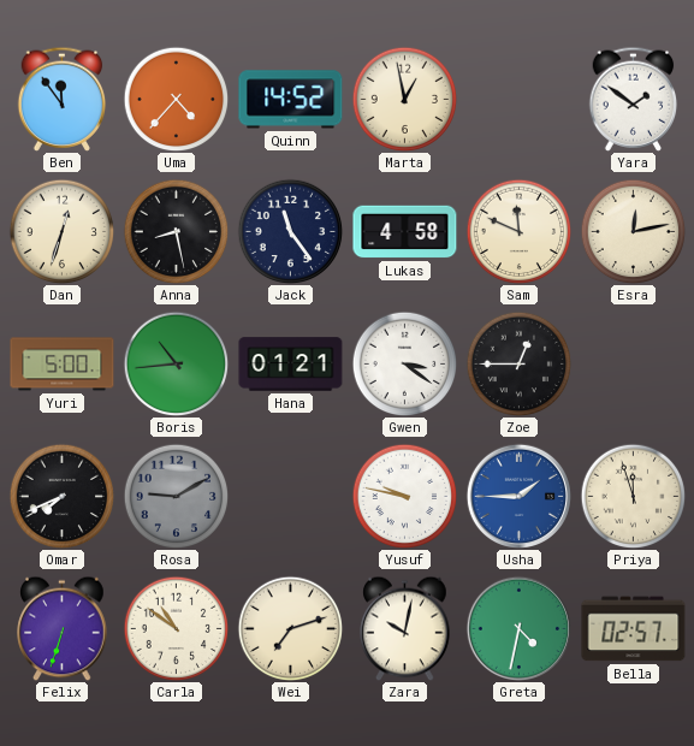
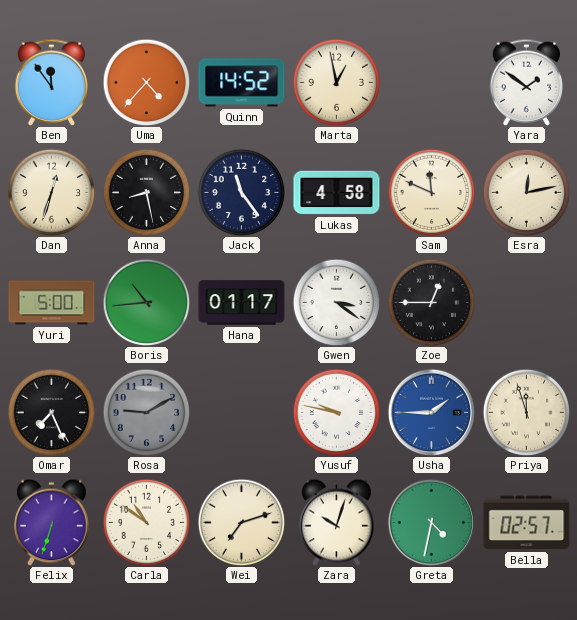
Hana: 01:21 -> 01:17 (242, 303)
Omar: 7:41 -> 7:26 (51, 412)
Zara: 10:02 -> 10:03 (337, 522)
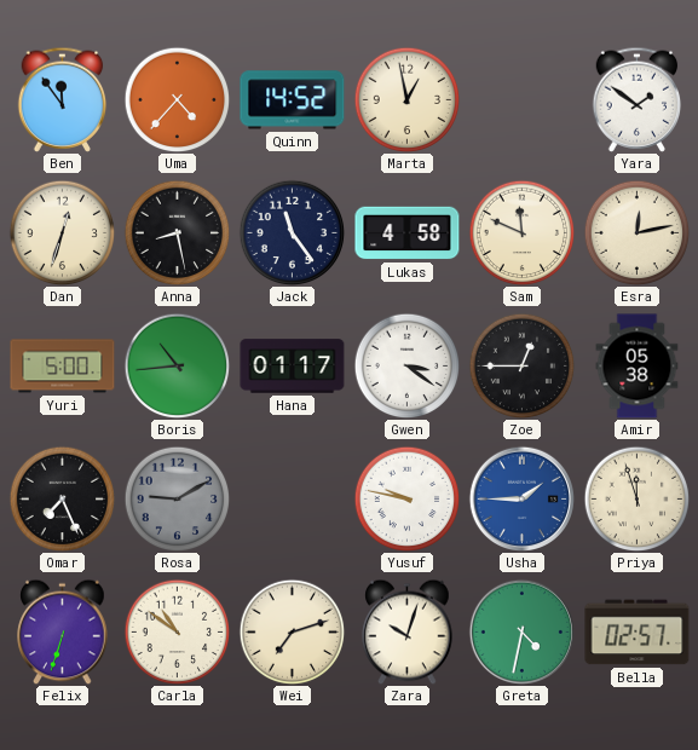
Amir: none -> 05:38 (638, 367)
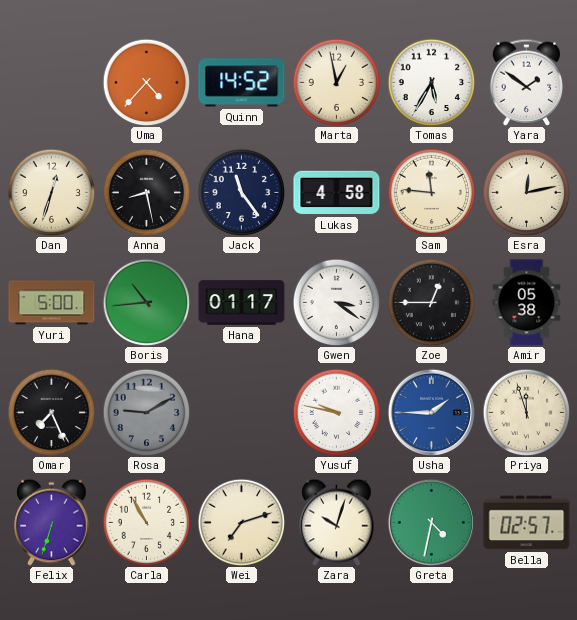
Ben: 11:54 -> none (63, 99)
Tomas: none -> 5:35 (431, 82)
Sam: 11:49 -> 11:46 (431, 192)
Carla: 10:51 -> 10:55 (146, 522)
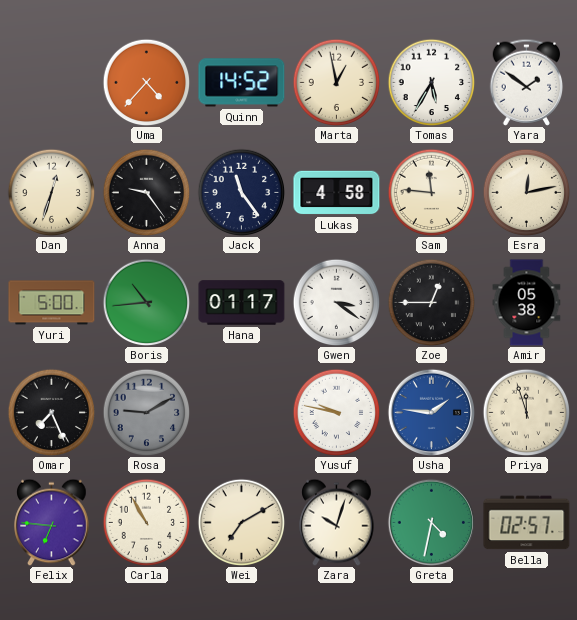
Anna: 8:28 -> 9:24 (146, 192)
Usha: 1:45 -> 1:46 (431, 412)
Felix: 6:33 -> 6:46 (52, 522)
Wei: 7:12 -> 7:10 (241, 522)
